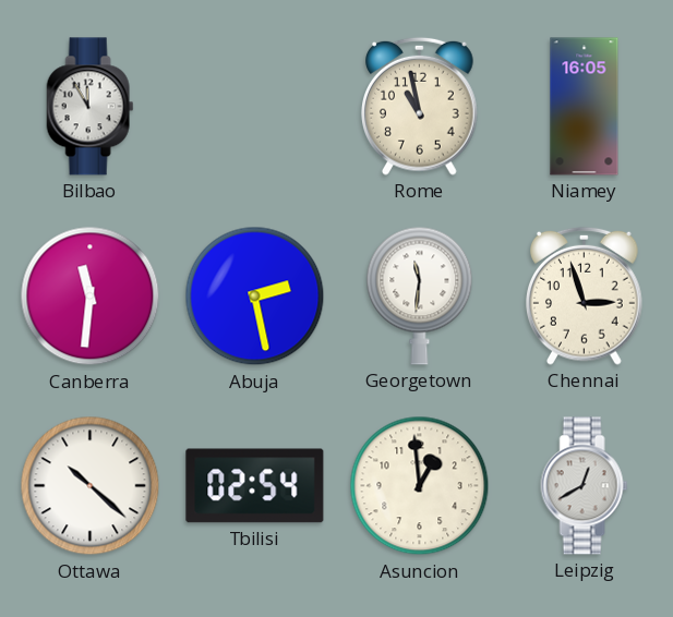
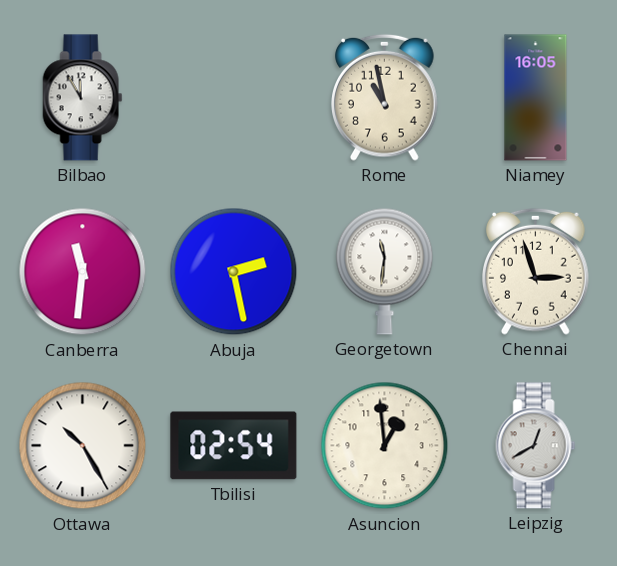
Ottawa: 10:22 -> 10:25 (83, 446)
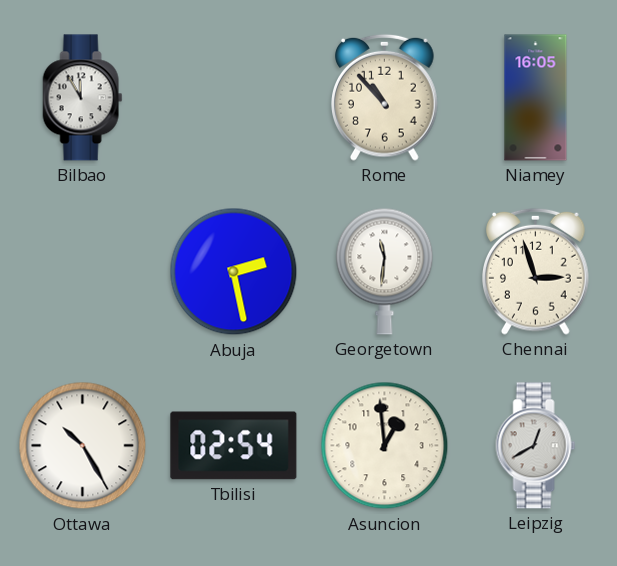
Rome: 10:58 -> 10:53 (385, 97)
Canberra: 11:31 -> none (83, 272)
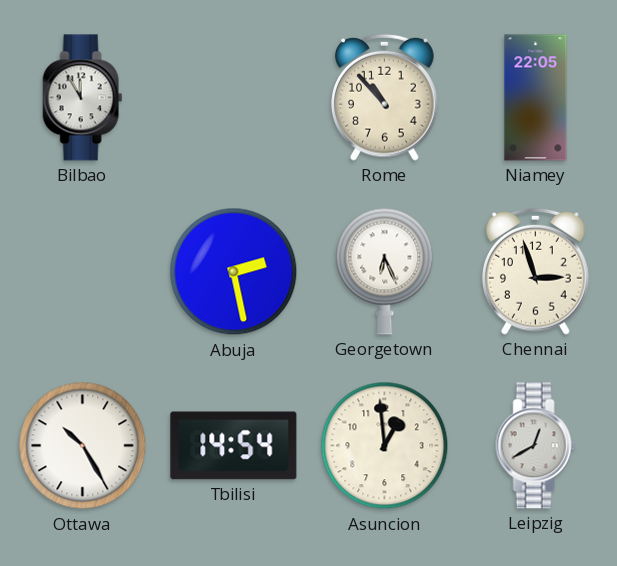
Niamey: 16:05 -> 22:05 (536, 98)
Georgetown: 11:31 -> 6:26 (385, 271)
Tbilisi: 02:54 -> 14:54 (234, 446)
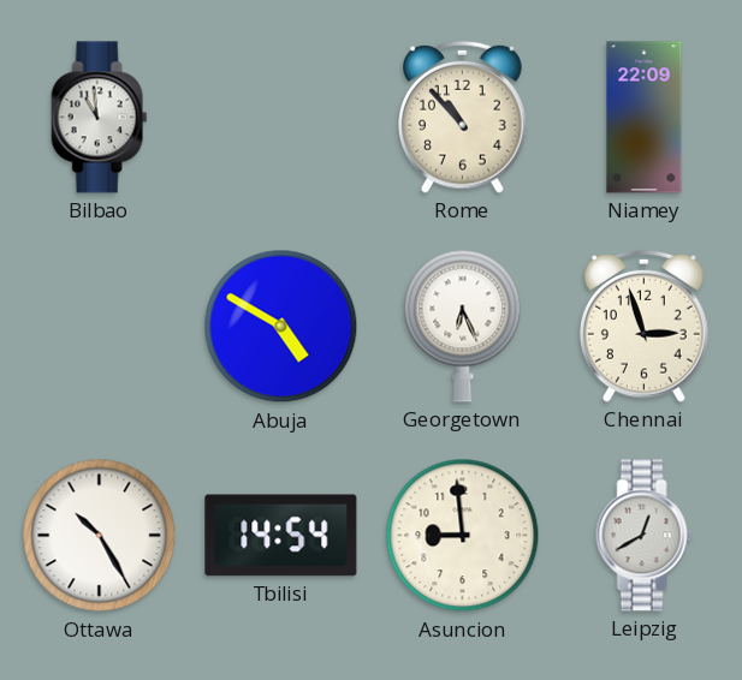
Bilbao: 11:55 -> 10:59 (100, 118)
Niamey: 22:05 -> 22:09 (645, 118)
Abuja: 2:28 -> 4:50 (281, 327)
Asuncion: 12:59 -> 8:59 (463, 536)
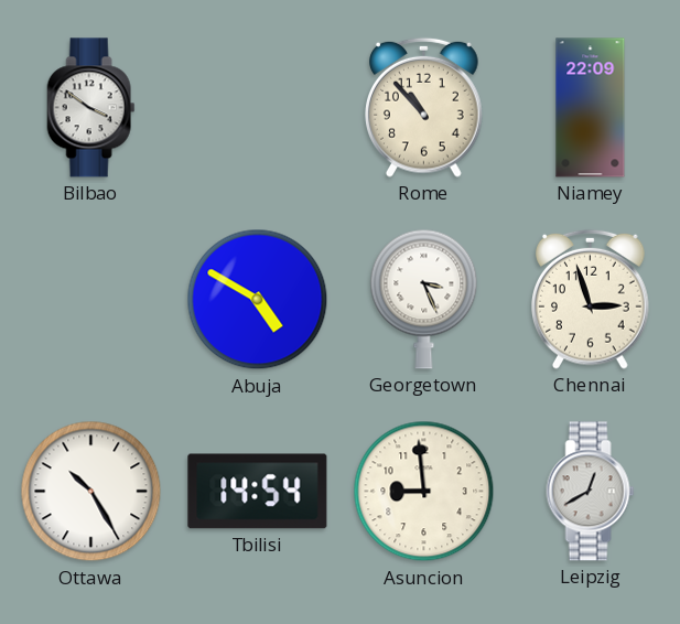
Bilbao: 10:59 -> 3:51 (91, 108)
Georgetown: 6:26 -> 3:26 (424, 299)
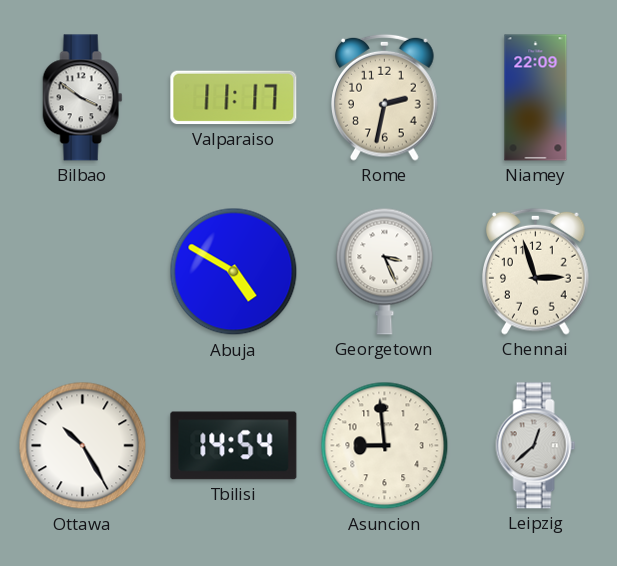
Valparaiso: none -> 11:17 (234, 98)
Rome: 10:53 -> 2:32 (385, 97)
Leipzig: 12:40 -> 12:38 (536, 446)
